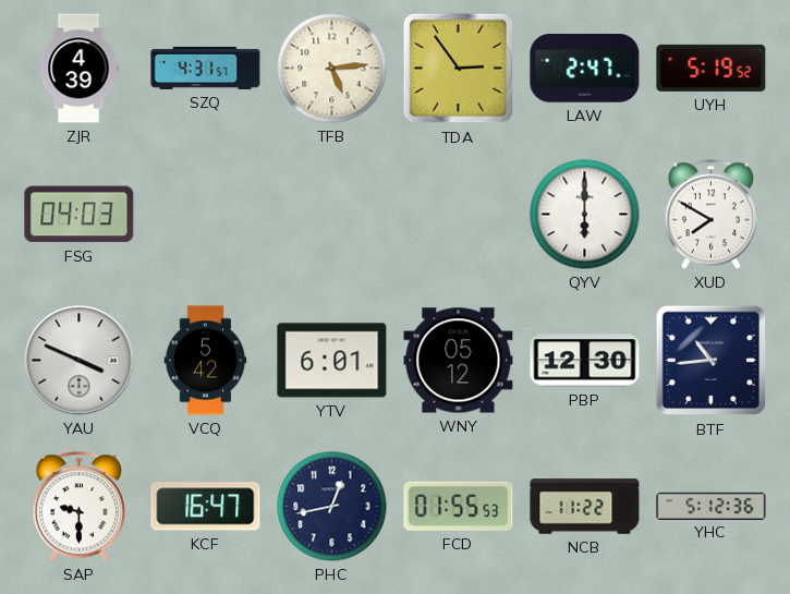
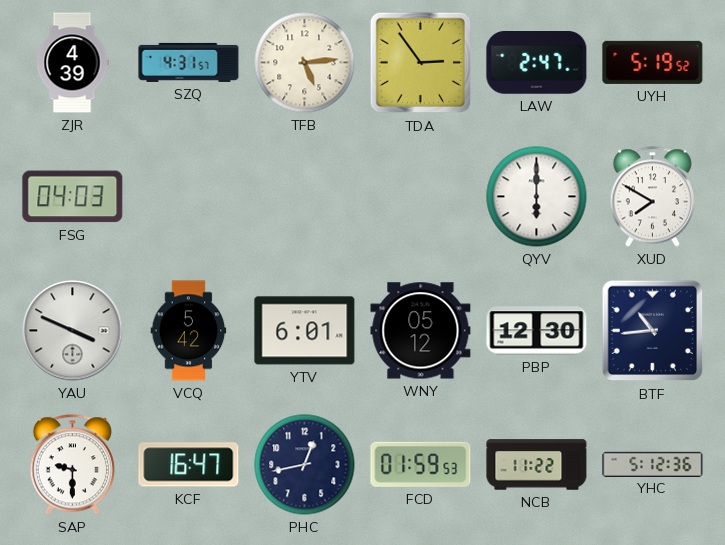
FCD: 01:55 -> 01:59 (421, 464)
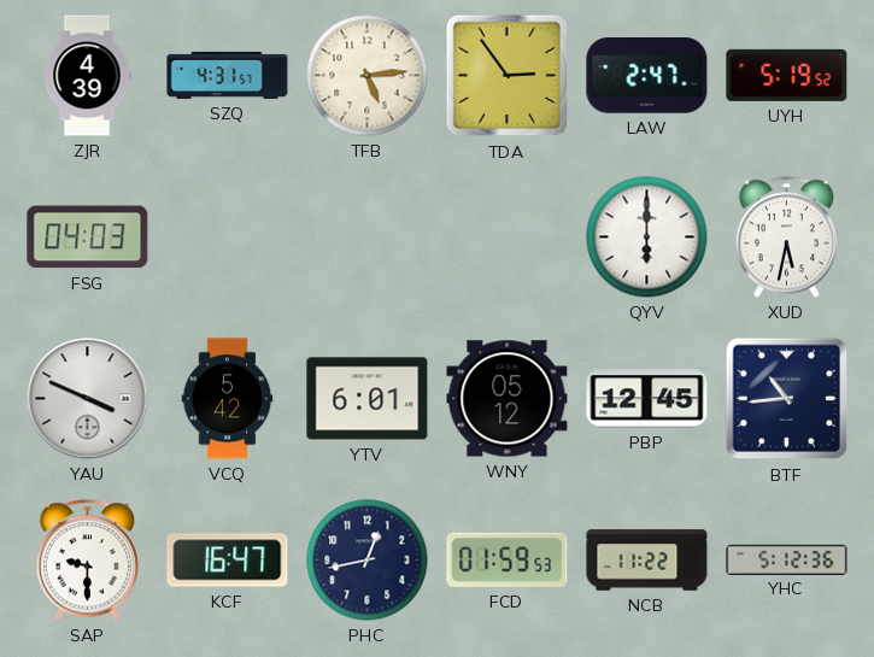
XUD: 7:50 -> 5:32 (786, 237)
PBP: 12:30 -> 12:45 (647, 399)
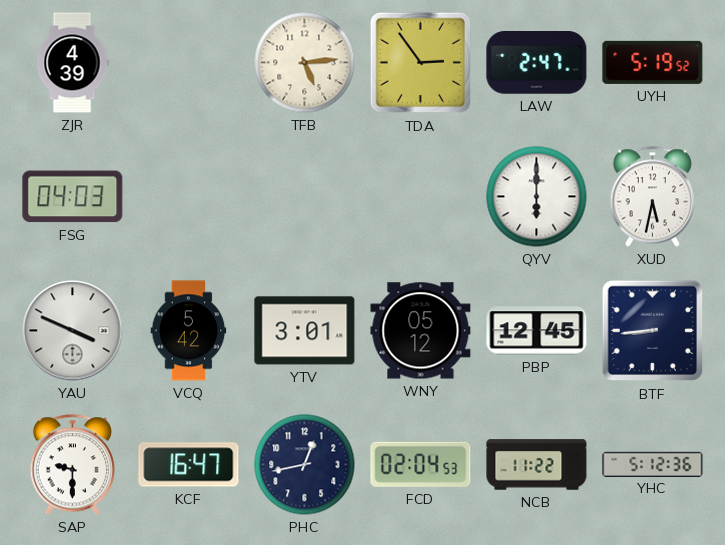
SZQ: 4:31 -> none (228, 75)
YTV: 6:01 -> 3:01 (305, 331)
BTF: 10:44 -> 8:44 (653, 331)
FCD: 01:59 -> 02:04 (421, 464)
